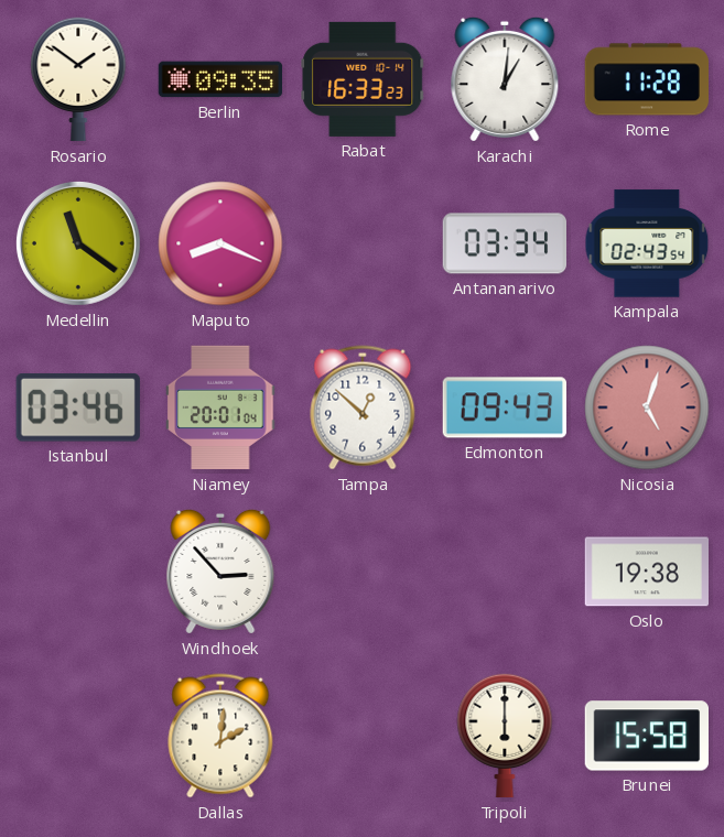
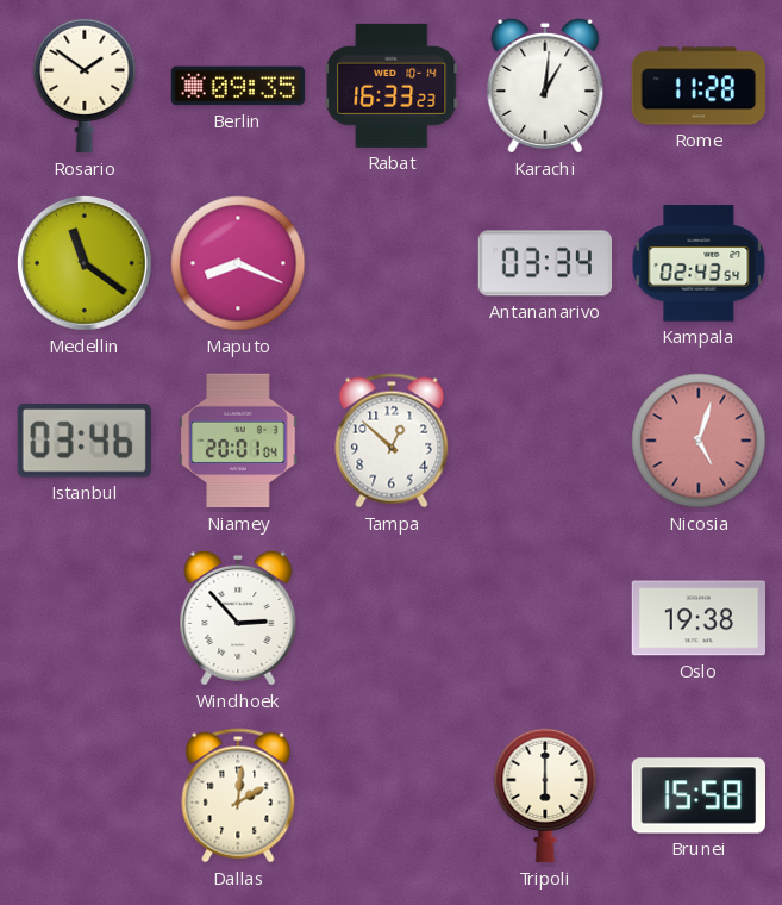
Edmonton: 09:43 -> none (504, 407)
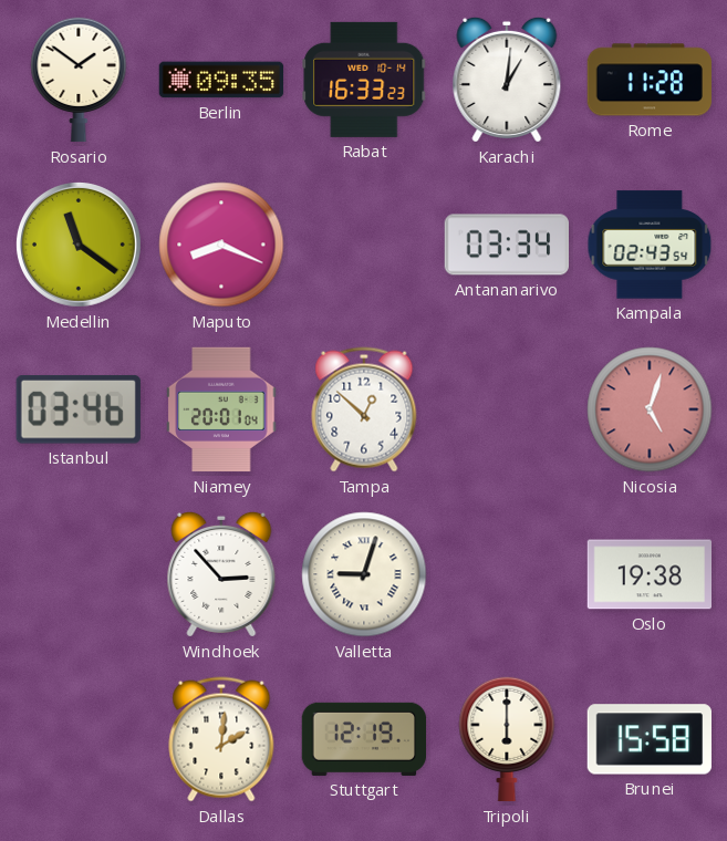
Valletta: none -> 9:03 (364, 574)
Stuttgart: none -> 12:19 (364, 739)
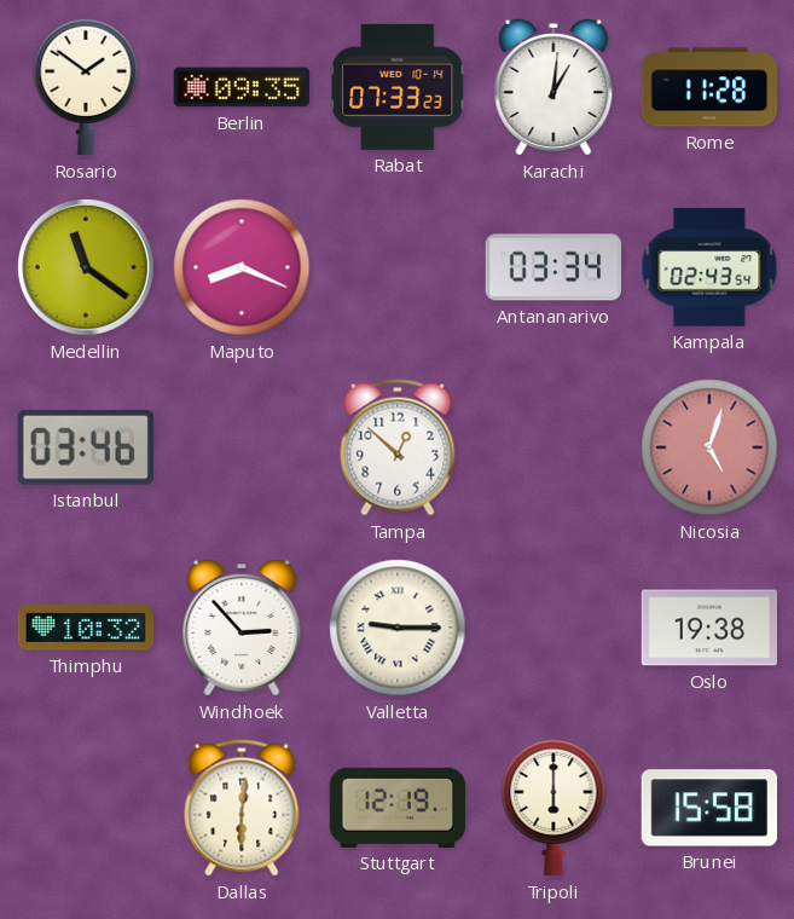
Rabat: 16:33 -> 07:33 (398, 87)
Niamey: 20:01 -> none (221, 409)
Thimphu: none -> 10:32 (86, 628)
Valletta: 9:03 -> 9:15 (398, 628)
Dallas: 2:01 -> 6:01 (242, 808)
